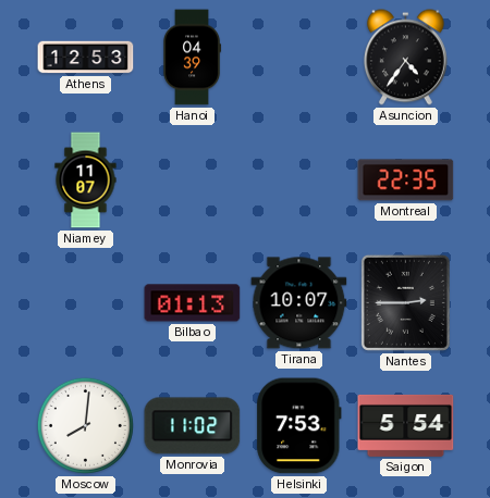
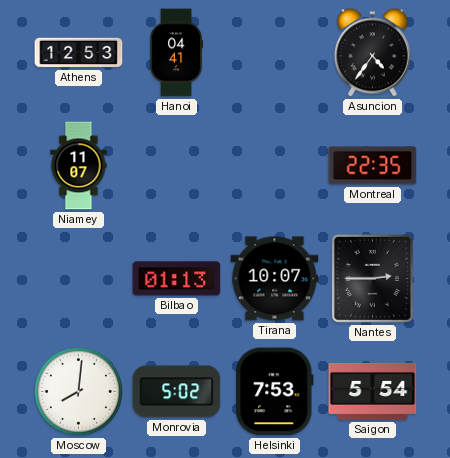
Hanoi: 04:39 -> 04:41 (177, 53)
Monrovia: 11:02 -> 5:02 (177, 392)
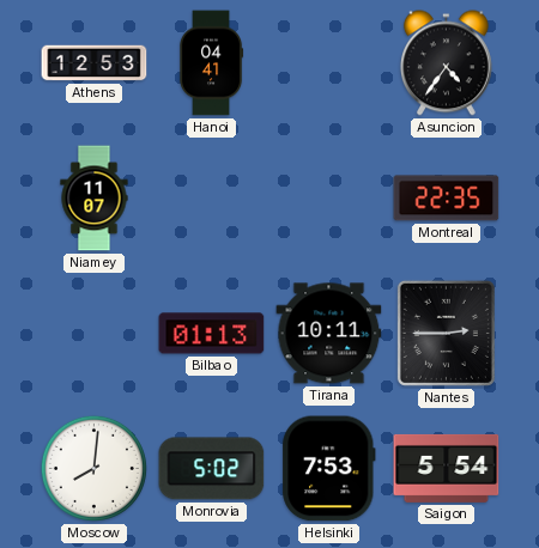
Tirana: 10:07 -> 10:11 (329, 334)
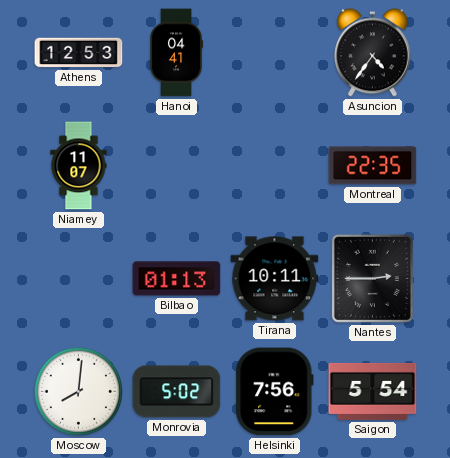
Helsinki: 7:53 -> 7:56 (275, 392)
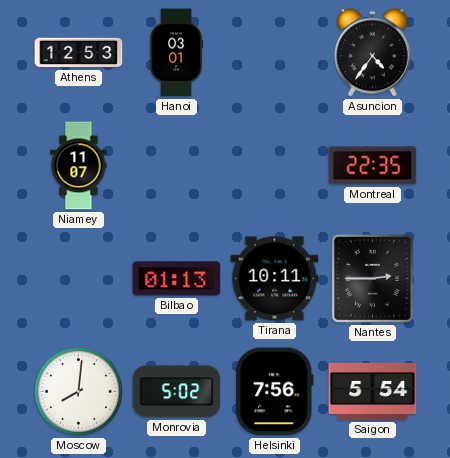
Hanoi: 04:41 -> 03:01 (177, 53)
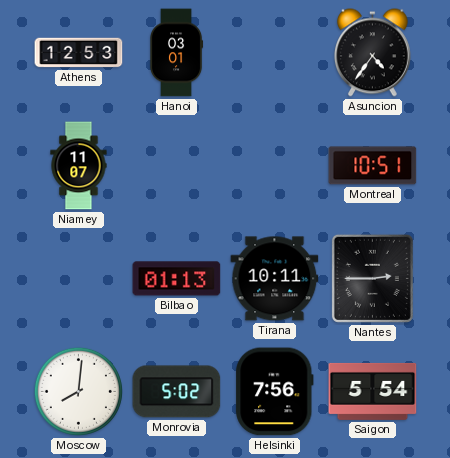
Montreal: 22:35 -> 10:51 (373, 166)
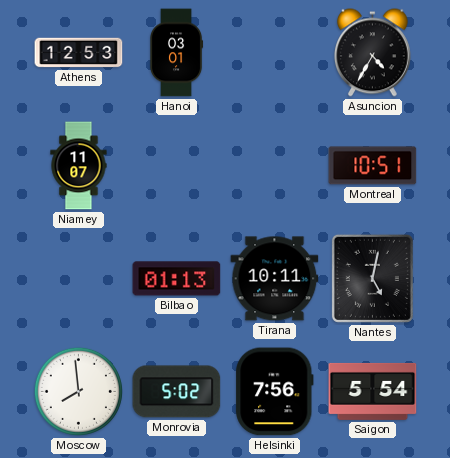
Asuncion: 4:36 -> 4:35 (372, 53)
Nantes: 2:45 -> 5:02 (372, 278)
Moscow: 8:01 -> 7:59 (78, 391)
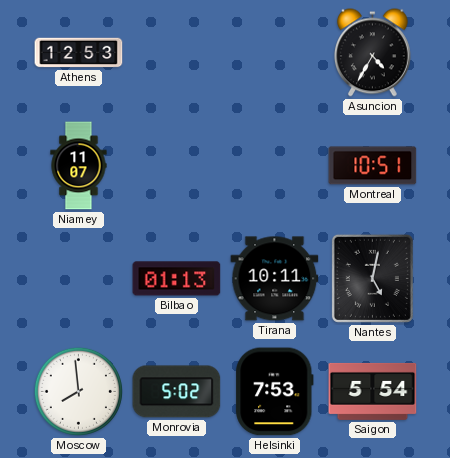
Hanoi: 03:01 -> none (177, 53)
Helsinki: 7:56 -> 7:53 (275, 392)
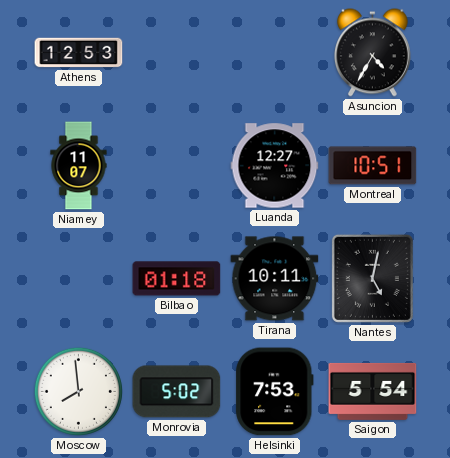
Luanda: none -> 12:27 (275, 166)
Bilbao: 01:13 -> 01:18 (177, 279)
